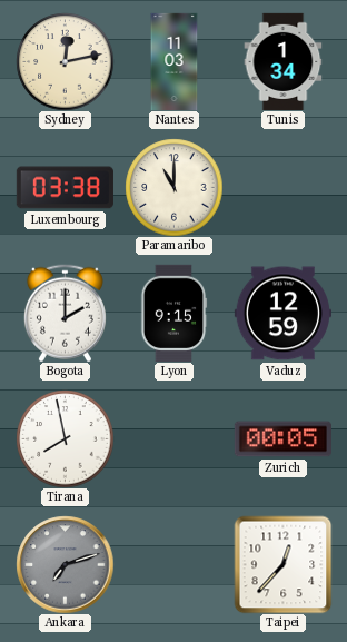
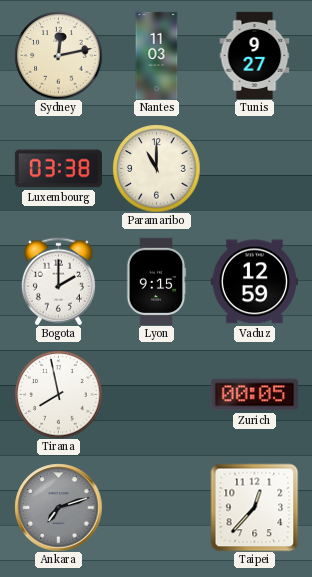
Tunis: 1:34 -> 9:27 (255, 55)
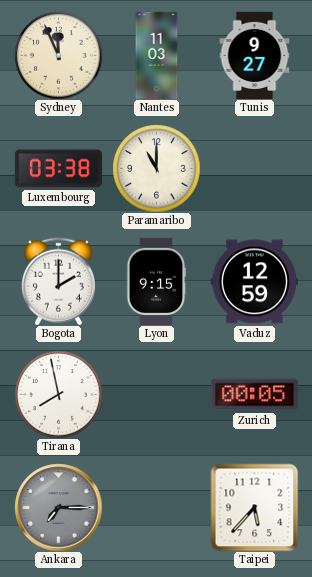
Sydney: 12:13 -> 11:56 (58, 55)
Ankara: 7:12 -> 7:15 (58, 507)
Taipei: 12:37 -> 5:37 (254, 507)
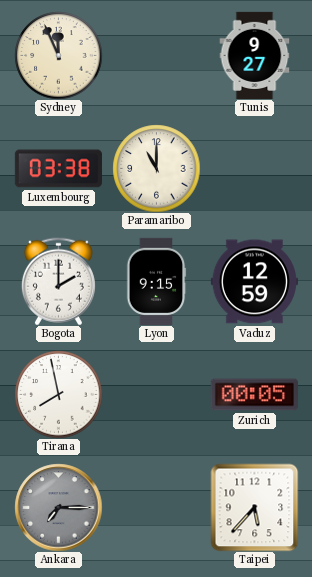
Nantes: 11:03 -> none (157, 55)
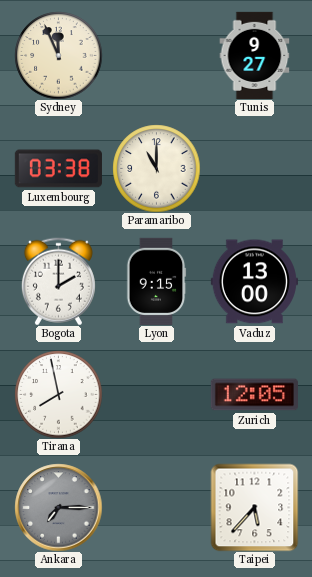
Vaduz: 12:59 -> 13:00 (254, 282)
Zurich: 00:05 -> 12:05 (254, 395)
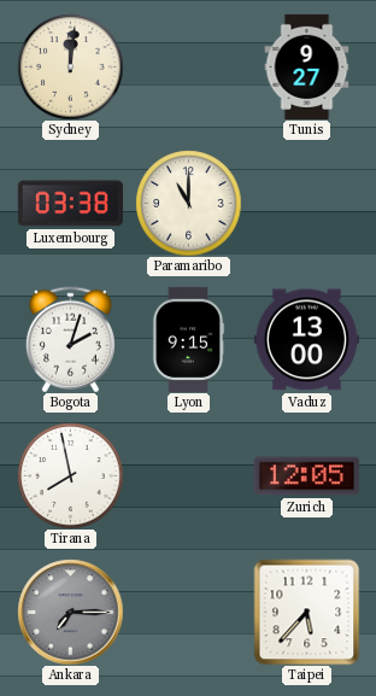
Sydney: 11:56 -> 12:01 (70, 66)
Bogota: 2:00 -> 2:03 (70, 339)
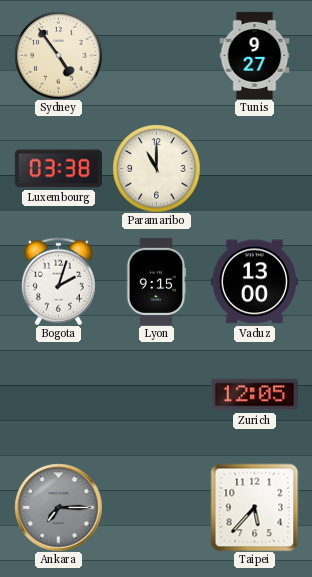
Sydney: 12:01 -> 4:54 (58, 55)
Tirana: 7:58 -> none (70, 475)
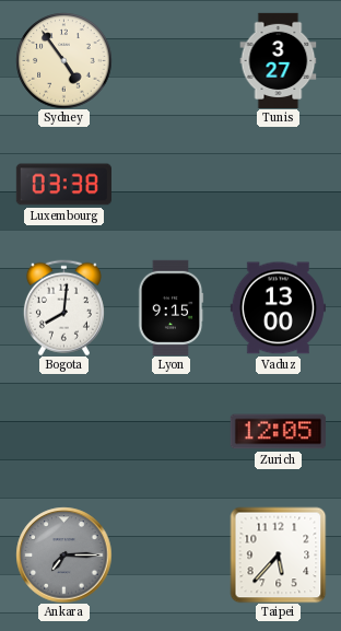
Tunis: 9:27 -> 3:27 (279, 60)
Paramaribo: 11:00 -> none (156, 168)
Bogota: 2:03 -> 8:01 (63, 307)
